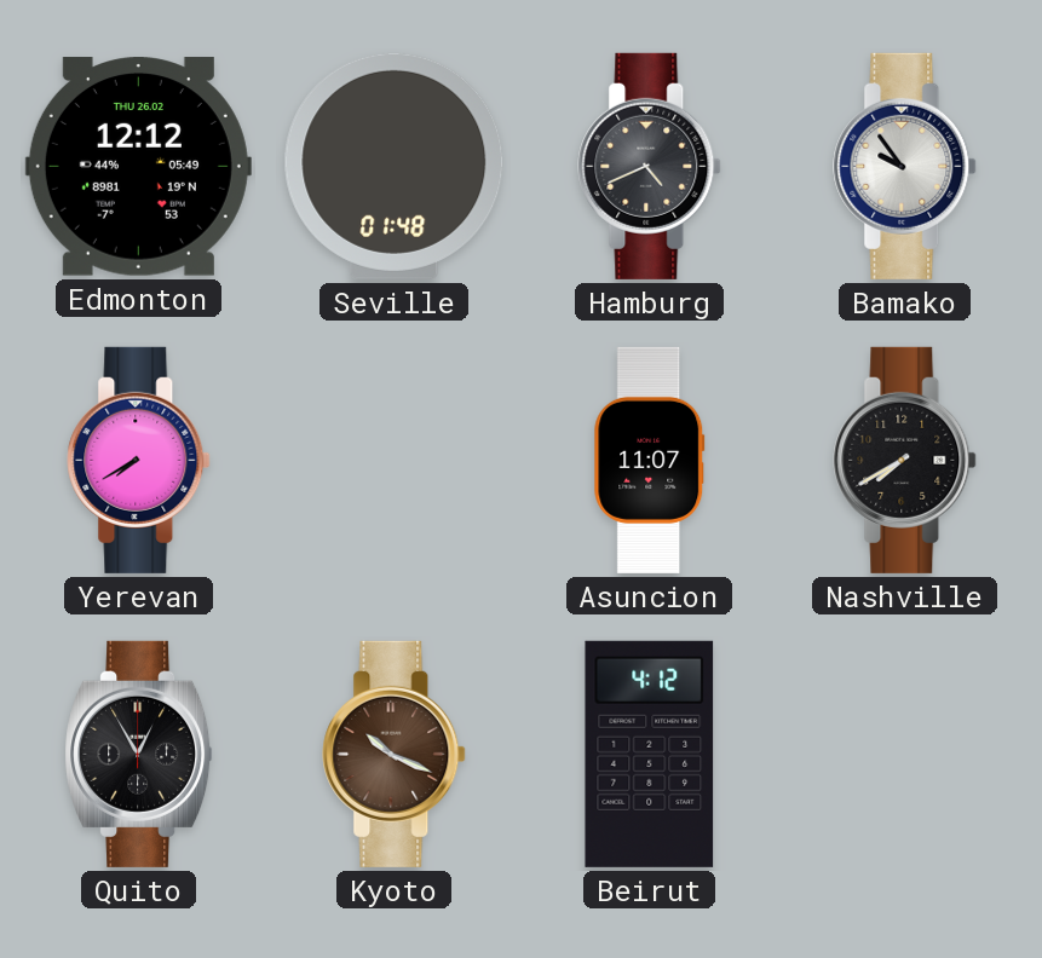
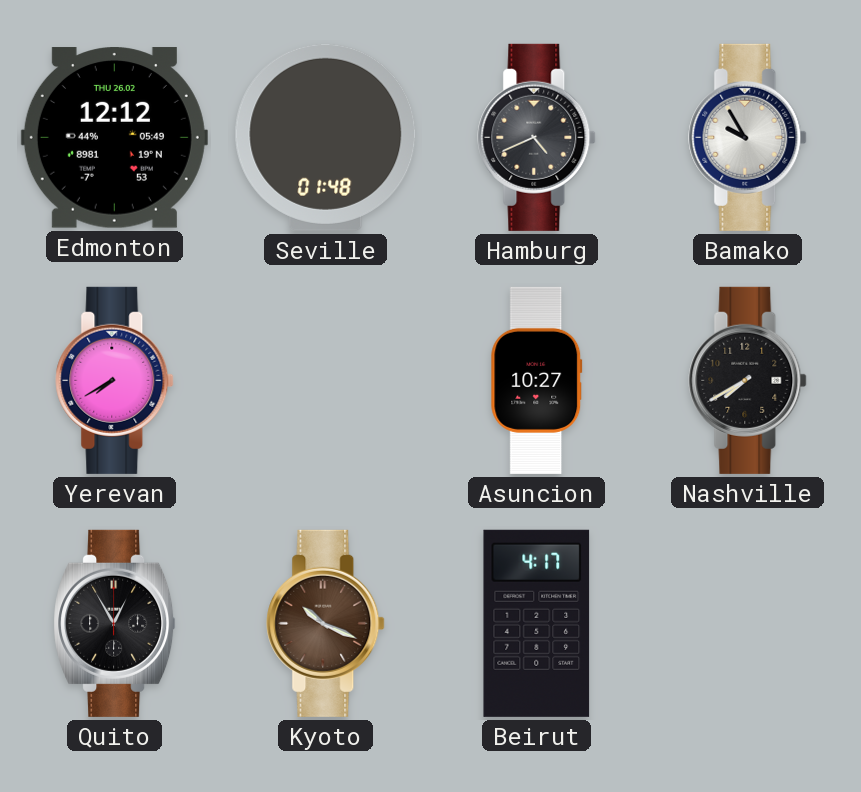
Bamako: 9:54 -> 9:55 (748, 137)
Asuncion: 11:07 -> 10:27 (537, 380)
Beirut: 4:12 -> 4:17 (537, 623)
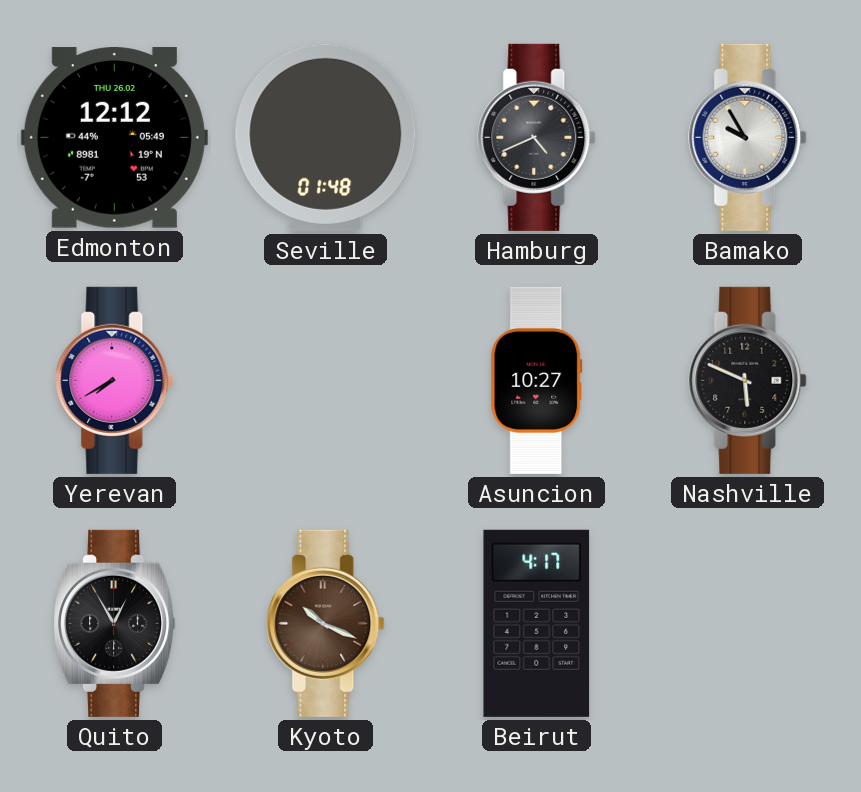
Nashville: 7:40 -> 5:49 (748, 380)
